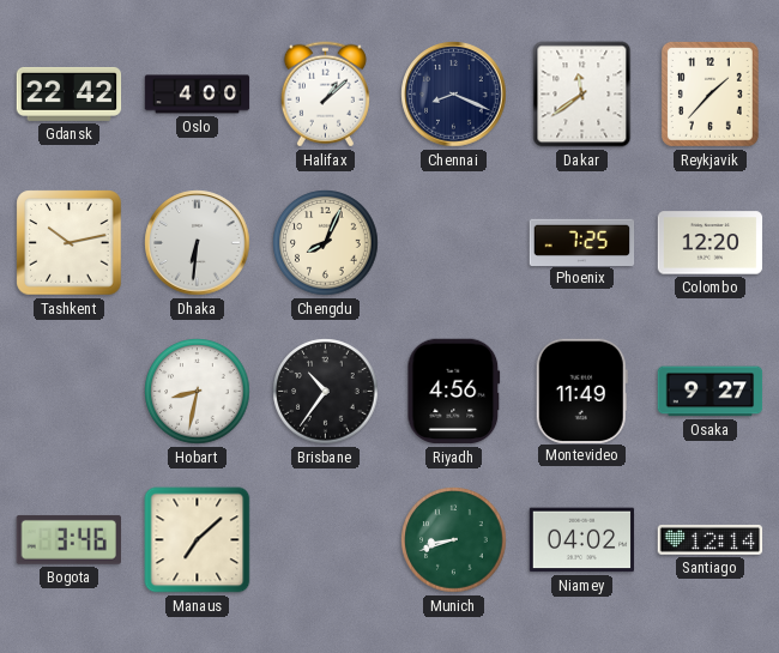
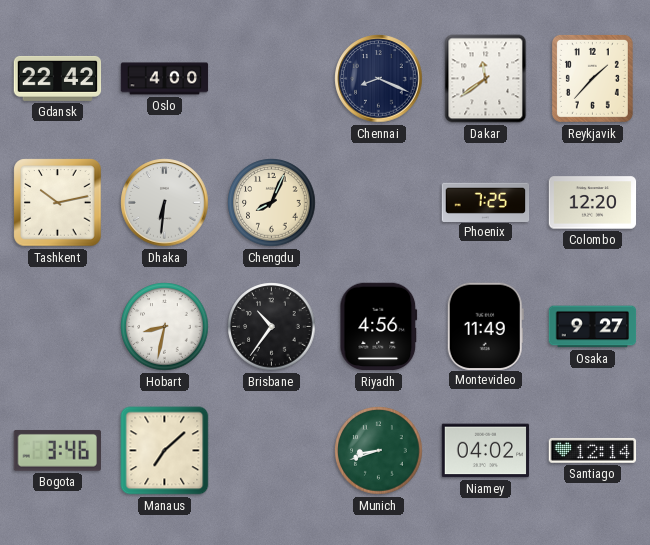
Halifax: 1:08 -> none (325, 95)
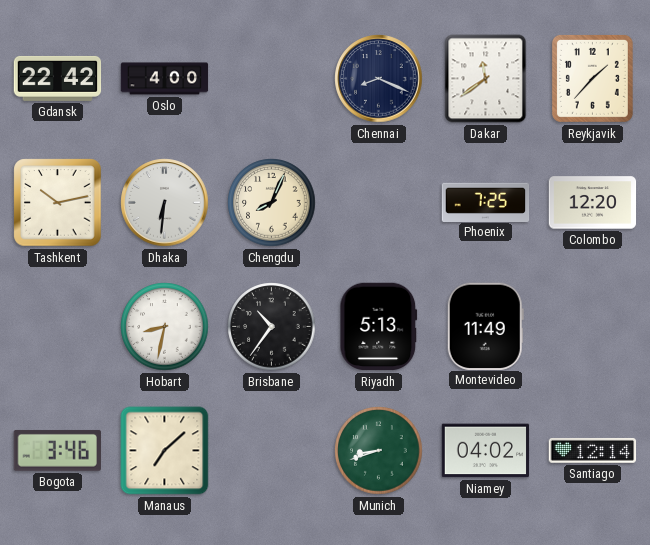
Riyadh: 4:56 -> 5:13 (379, 327)
Osaka: 9:27 -> none (593, 327)
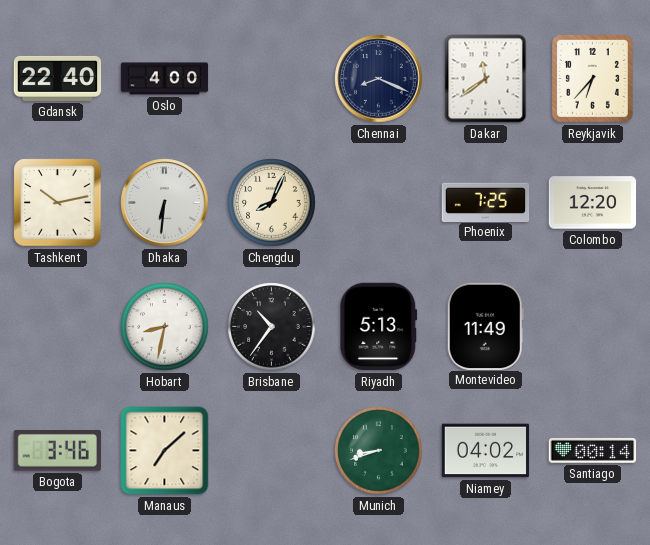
Gdansk: 22:42 -> 22:40 (58, 78)
Reykjavik: 1:37 -> 6:37 (592, 78)
Santiago: 12:14 -> 00:14 (593, 450)
